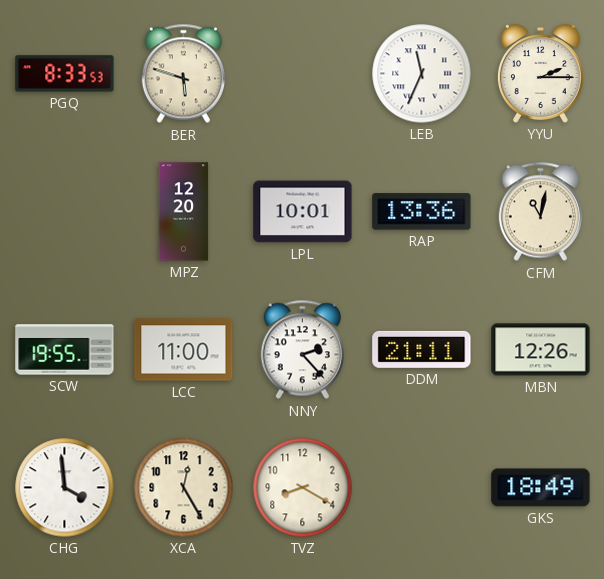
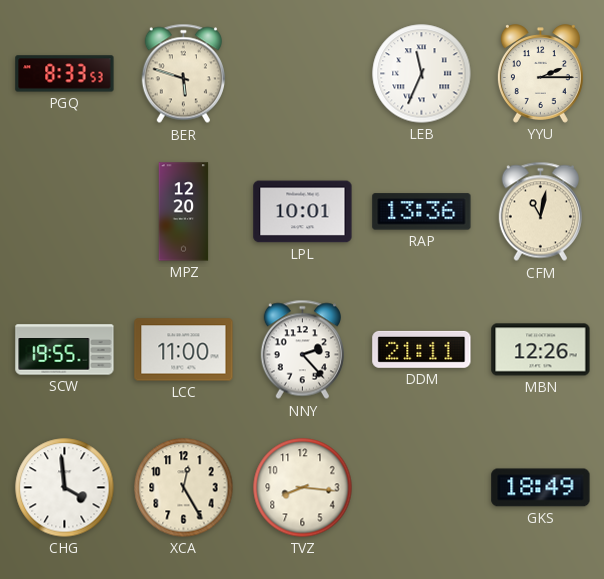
TVZ: 8:20 -> 8:16 (303, 488)
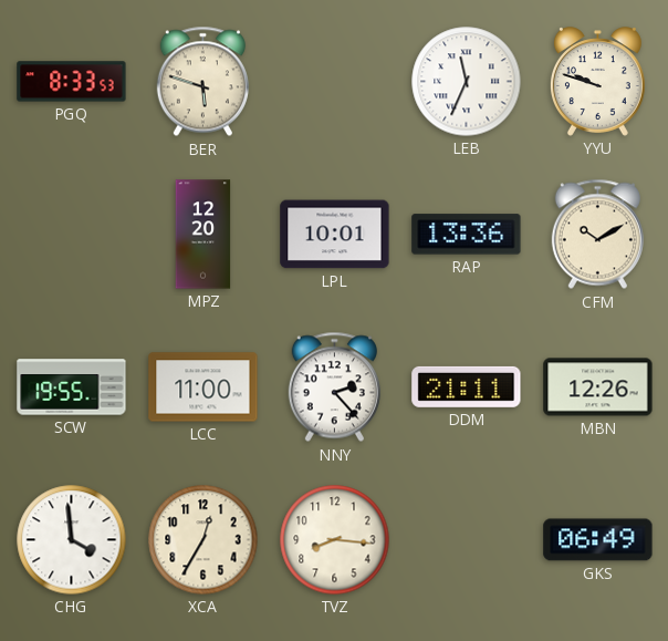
YYU: 2:15 -> 9:48 (597, 82)
CFM: 11:02 -> 10:10 (597, 235)
XCA: 12:25 -> 12:35 (203, 540)
GKS: 18:49 -> 06:49 (598, 540)
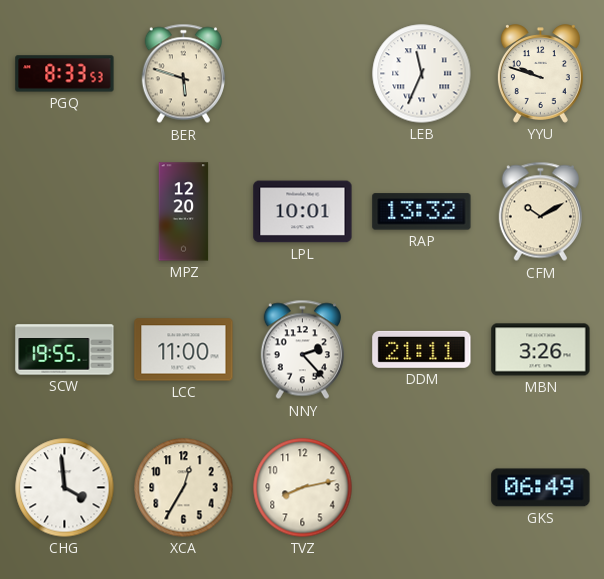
RAP: 13:36 -> 13:32 (422, 212)
MBN: 12:26 -> 3:26 (541, 350)
TVZ: 8:16 -> 8:13 (303, 488)
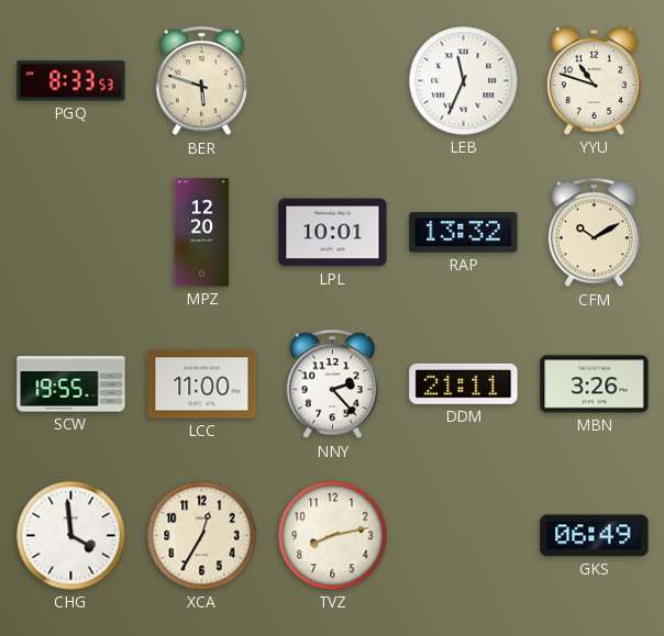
YYU: 9:48 -> 10:48 (594, 81)
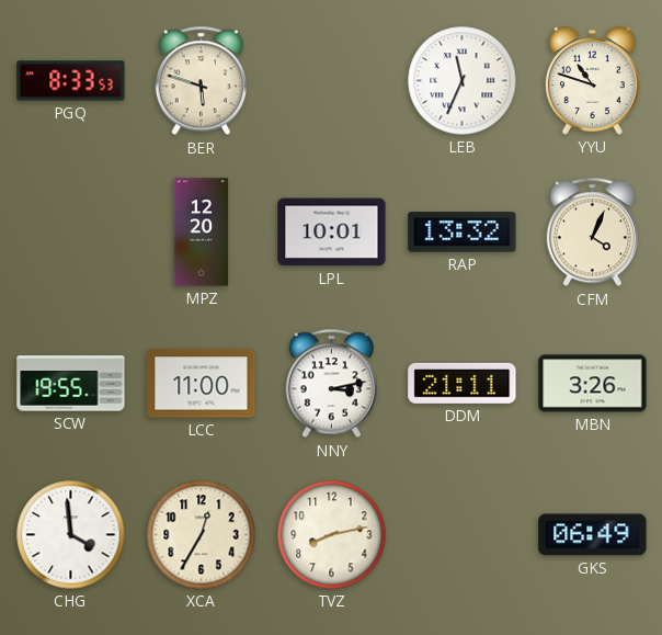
CFM: 10:10 -> 4:04 (592, 233)
NNY: 2:23 -> 3:13 (331, 384)
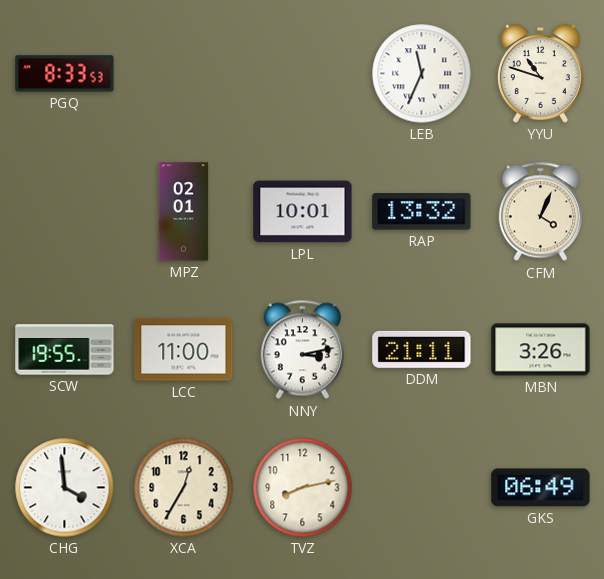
BER: 5:48 -> none (201, 81)
MPZ: 12:20 -> 02:01 (184, 212)
